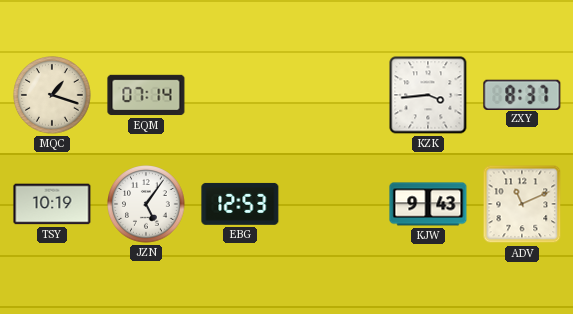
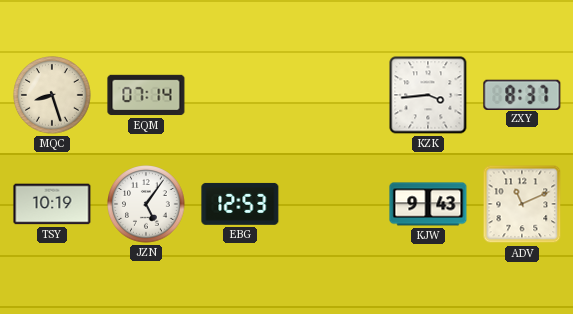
MQC: 1:18 -> 8:27 (52, 95)
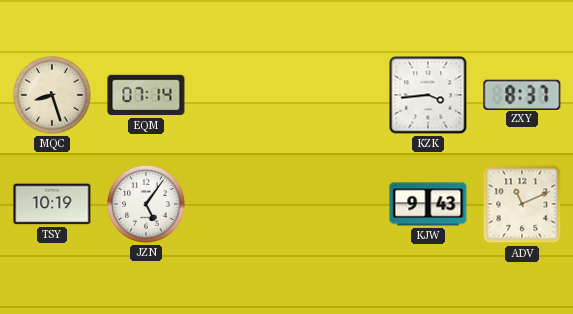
EBG: 12:53 -> none (240, 204)
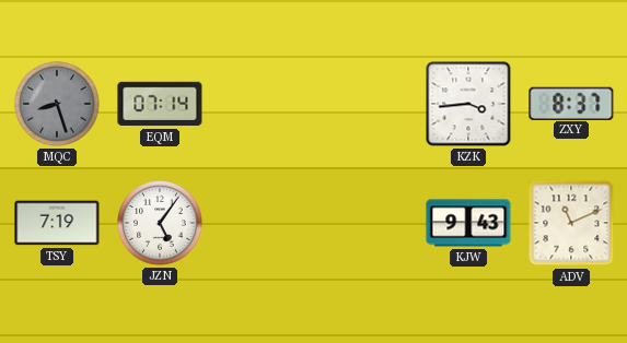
MQC dial: cream -> grey (57, 104)
TSY: 10:19 -> 7:19 (57, 223)
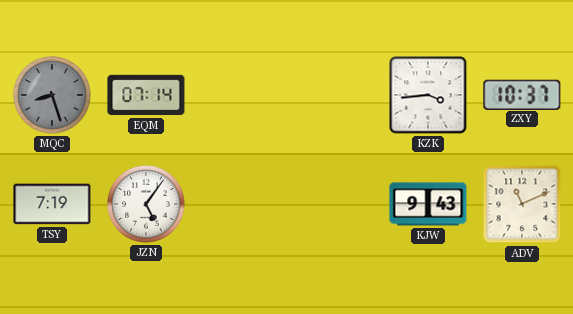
ZXY: 8:37 -> 10:37 (522, 94)
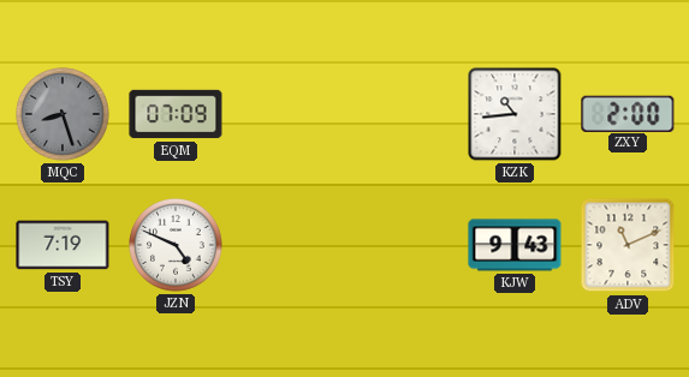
EQM: 07:14 -> 07:09 (176, 114)
KZK: 3:44 -> 10:44 (515, 114)
ZXY: 10:37 -> 2:00 (628, 113)
JZN: 5:06 -> 4:49 (176, 245)
